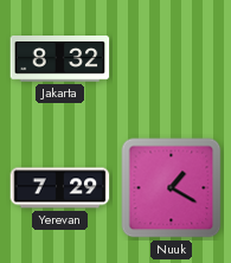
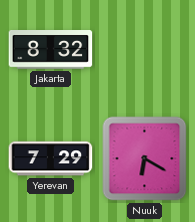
Nuuk: 1:20 -> 6:20 (145, 159)
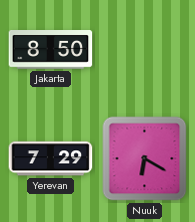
Jakarta: 8:32 -> 8:50 (51, 50)
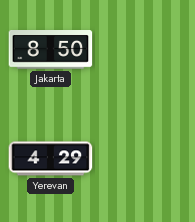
Yerevan: 7:29 -> 4:29 (51, 159)
Nuuk: 6:20 -> none (145, 159)
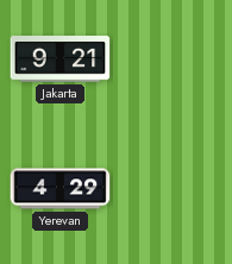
Jakarta: 8:50 -> 9:21 (61, 59)
